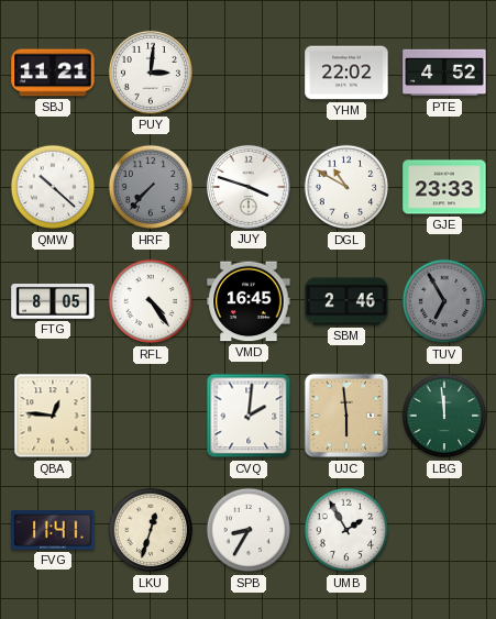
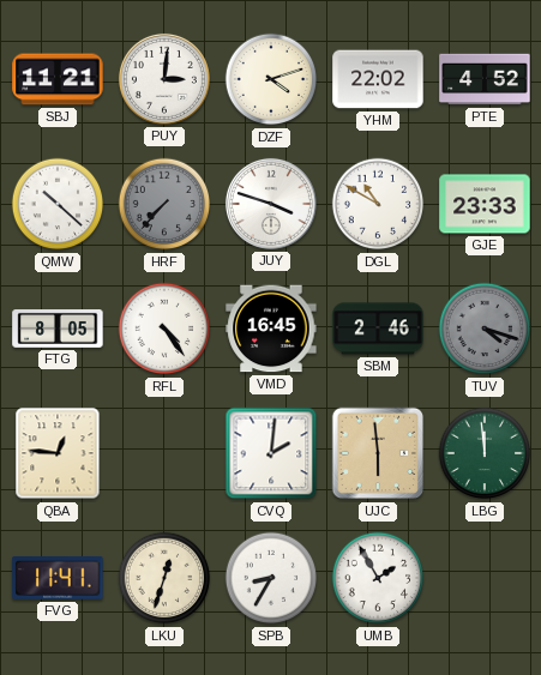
DZF: none -> 4:12 (271, 79)
TUV: 6:55 -> 4:18 (485, 329)
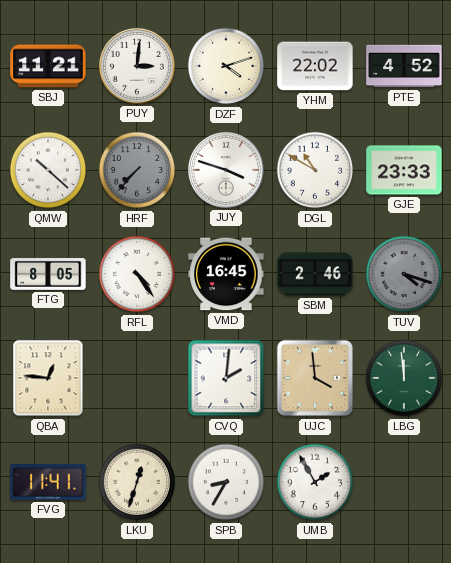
UJC: 5:59 -> 3:59 (315, 378)
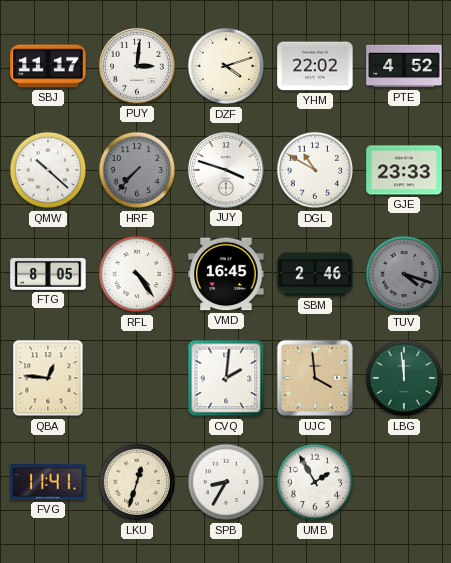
SBJ: 11:21 -> 11:17 (48, 66)
